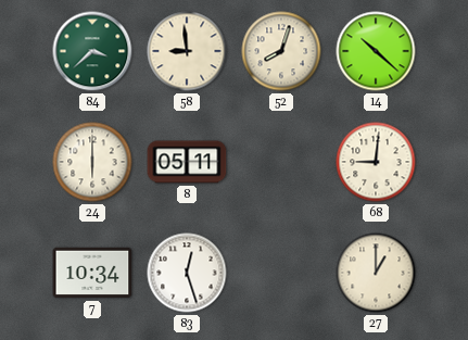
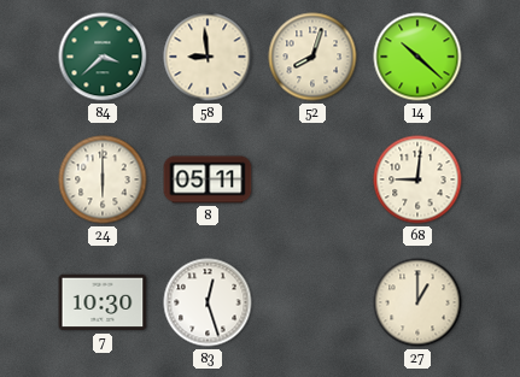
7: 10:34 -> 10:30 (103, 302)
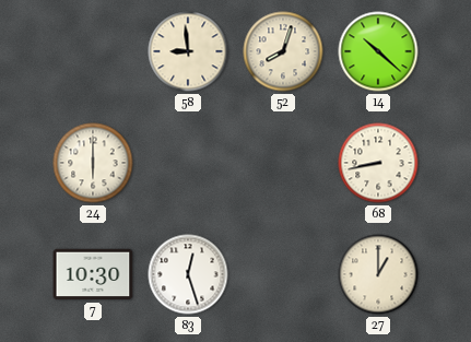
84: 3:38 -> none (103, 57)
8: 05:11 -> none (208, 179)
68: 9:01 -> 8:43 (378, 163)
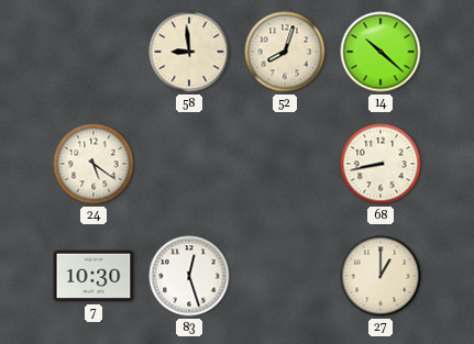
24: 6:00 -> 5:21 (93, 164)
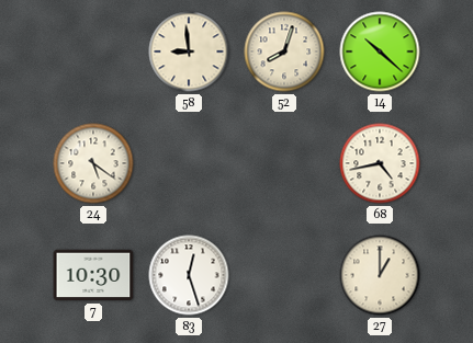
68: 8:43 -> 4:43 (380, 163)
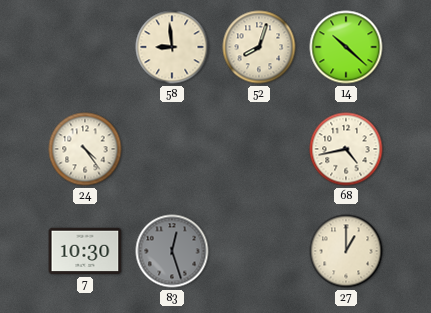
24: 5:21 -> 4:24 (85, 149)
83 dial: white -> grey (172, 251)
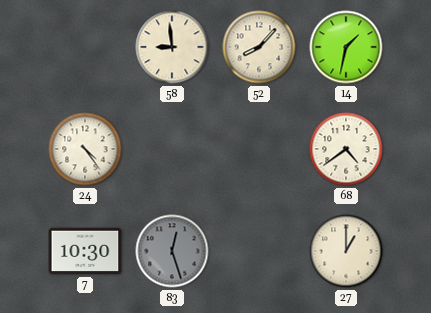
52: 8:03 -> 8:07 (259, 47)
14: 10:22 -> 1:32 (346, 47)
68: 4:43 -> 4:39 (346, 149)
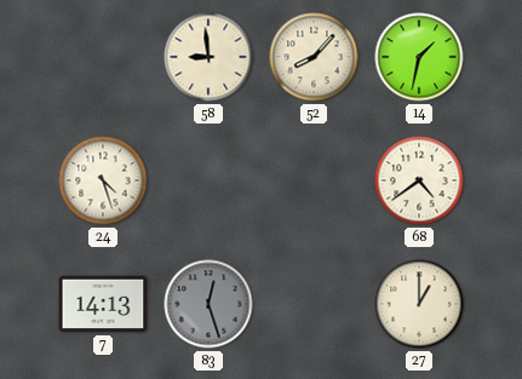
24: 4:24 -> 4:27 (103, 180)
7: 10:30 -> 14:13 (103, 304)
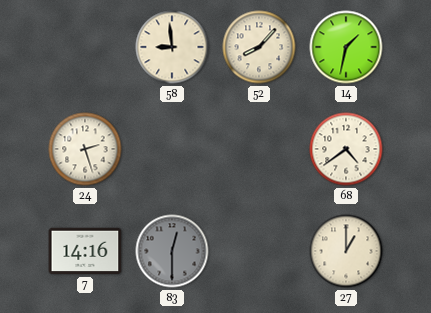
24: 4:27 -> 2:27 (85, 149)
7: 14:13 -> 14:16 (85, 251)
83: 12:27 -> 12:30 (172, 251)
